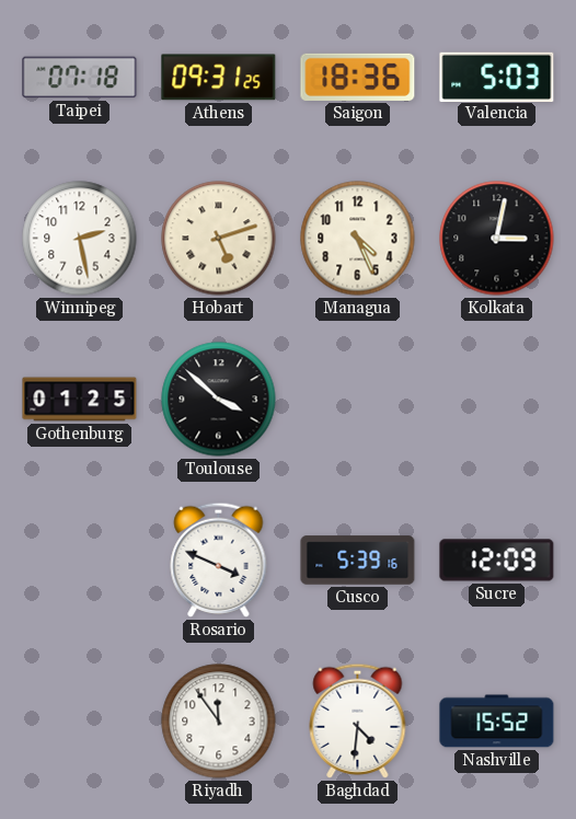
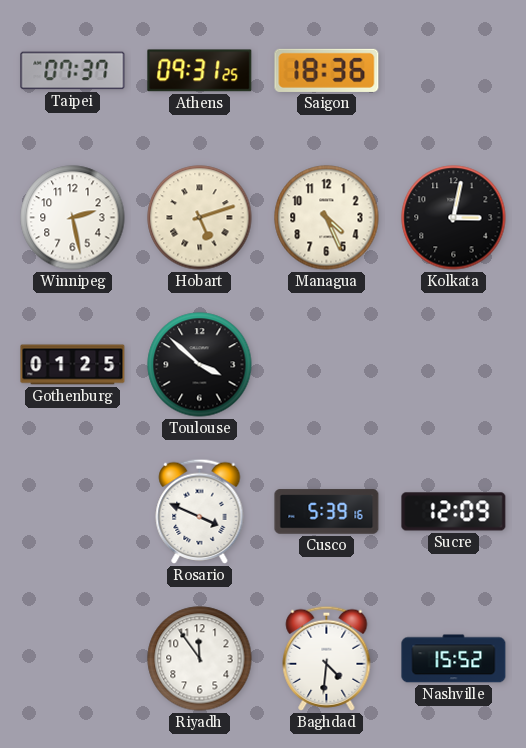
Taipei: 07:18 -> 07:37 (73, 71)
Valencia: 5:03 -> none (497, 77)
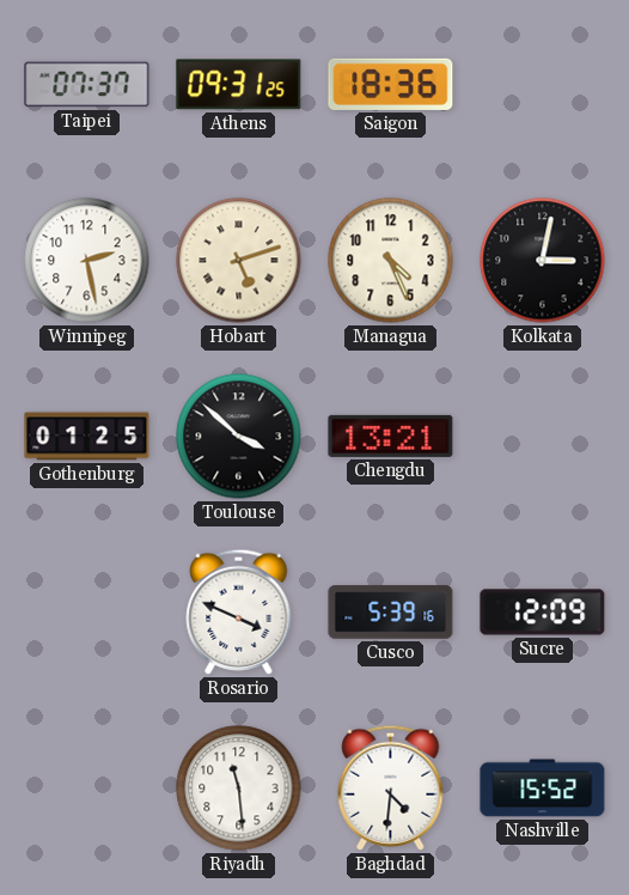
Chengdu: none -> 13:21 (391, 436)
Riyadh: 11:54 -> 11:29 (239, 789)
